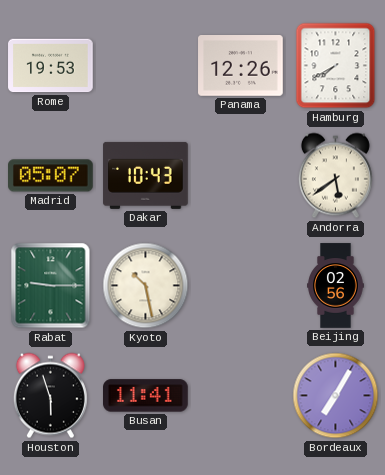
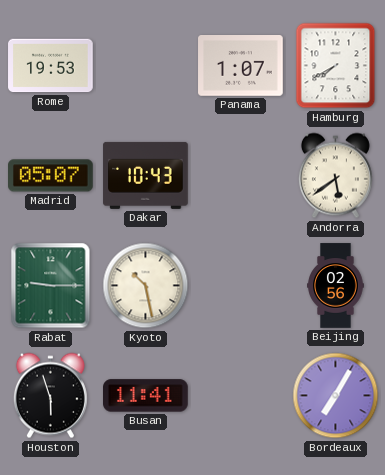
Panama: 12:26 -> 1:07 (241, 66)
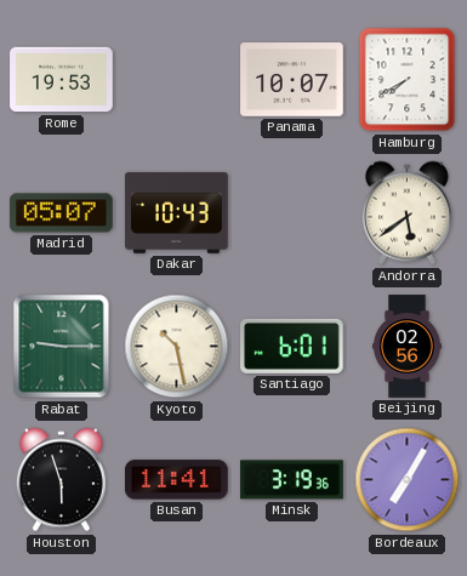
Panama: 1:07 -> 10:07 (292, 80)
Santiago: none -> 6:01 (292, 346)
Minsk: none -> 3:19 (292, 480)
